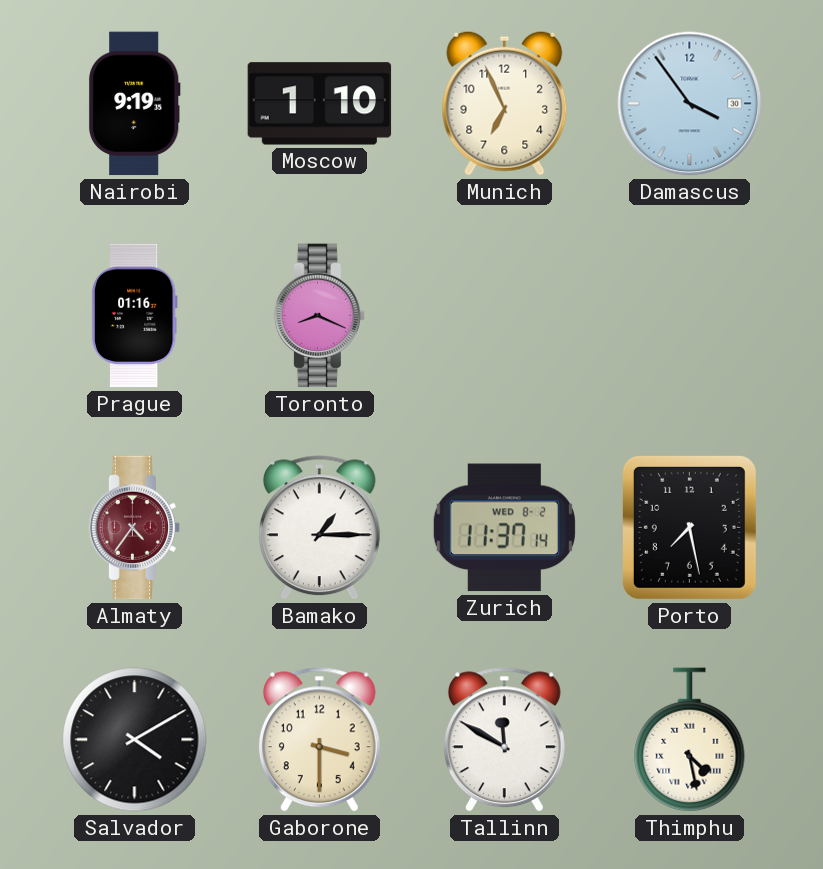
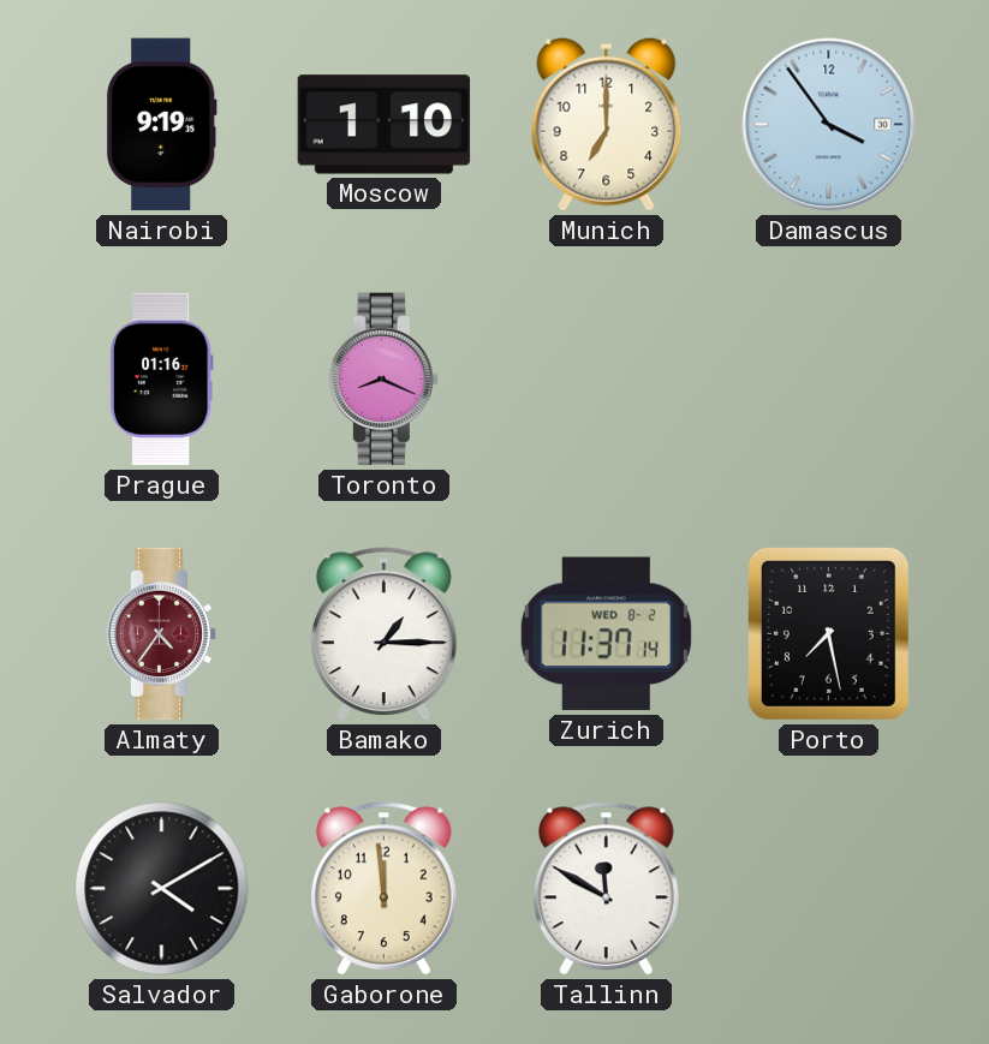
Munich: 6:56 -> 7:00 (607, 124)
Gaborone: 3:30 -> 11:59 (383, 889)
Thimphu: 4:28 -> none (690, 740)
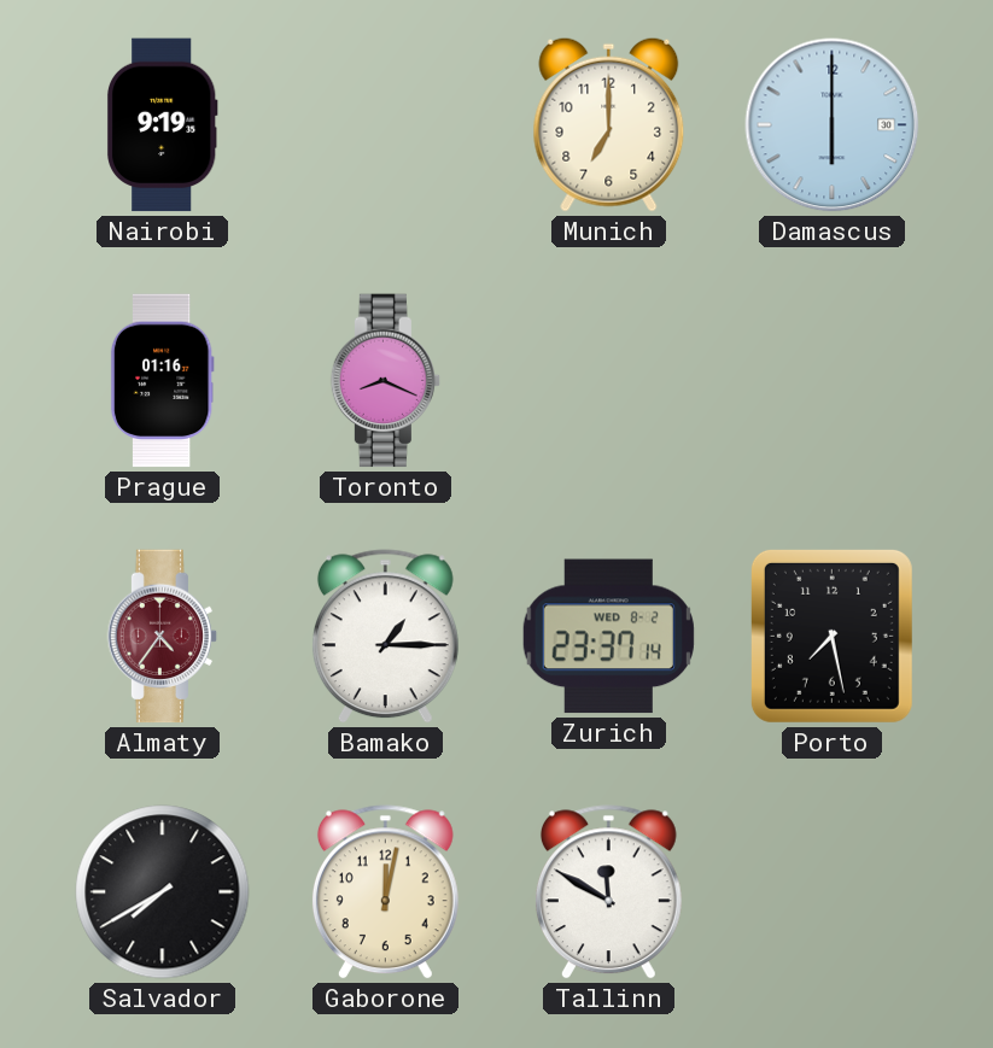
Moscow: 1:10 -> none (385, 125)
Damascus: 3:54 -> 6:00 (833, 125)
Zurich: 11:37 -> 23:37 (608, 637)
Salvador: 4:10 -> 7:40 (163, 892)
Gaborone: 11:59 -> 12:02 (385, 892)
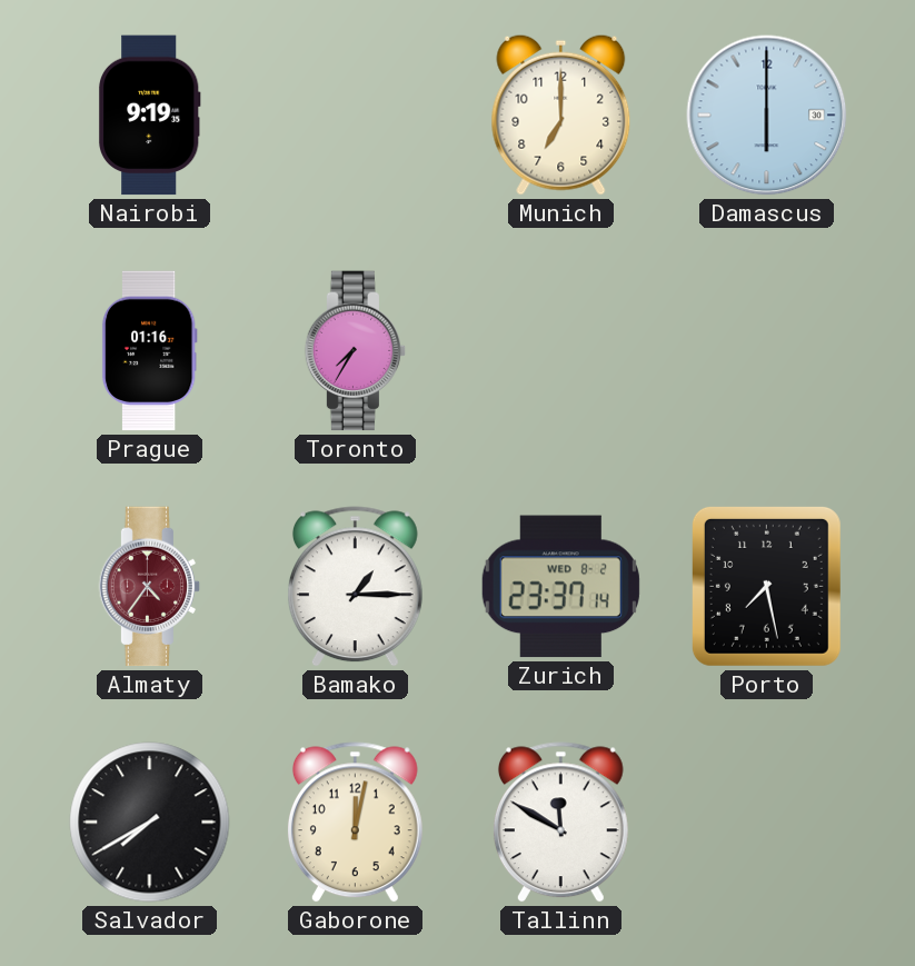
Toronto: 8:19 -> 7:35 (356, 351)
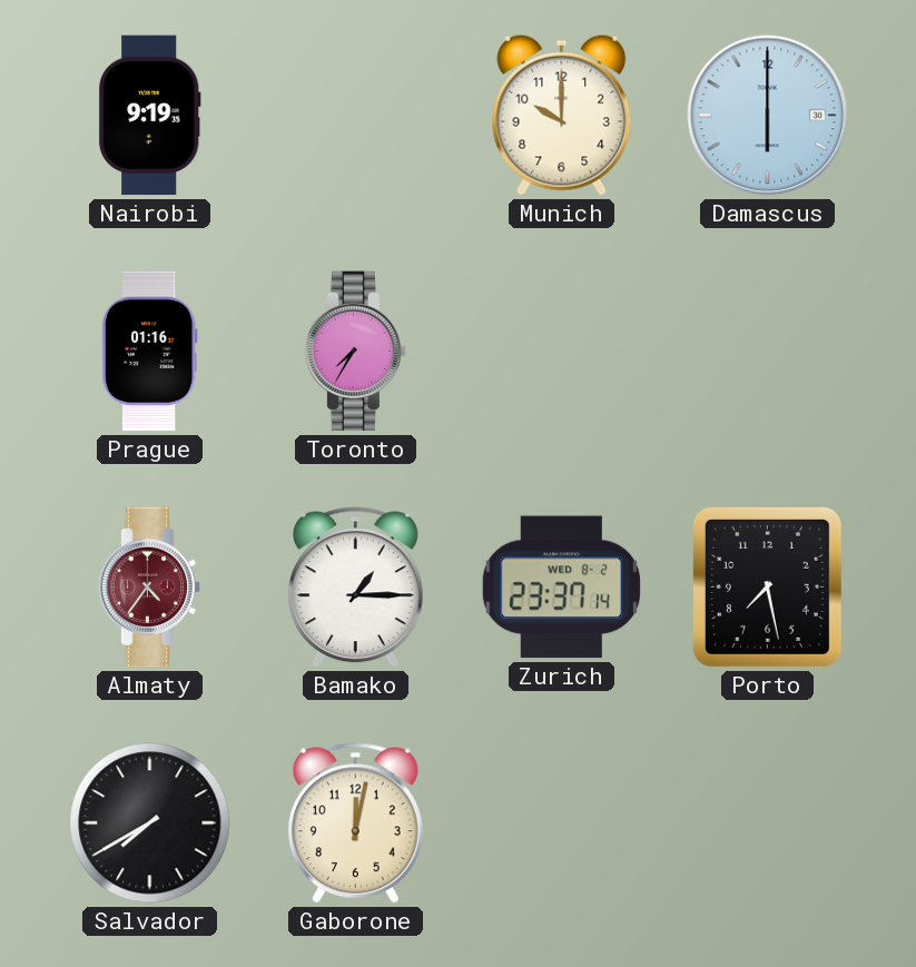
Munich: 7:00 -> 10:00 (562, 115)
Tallinn: 11:50 -> none (560, 823)
